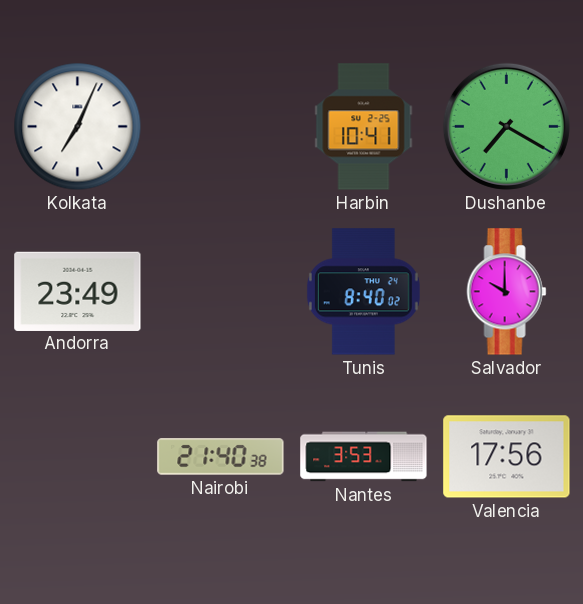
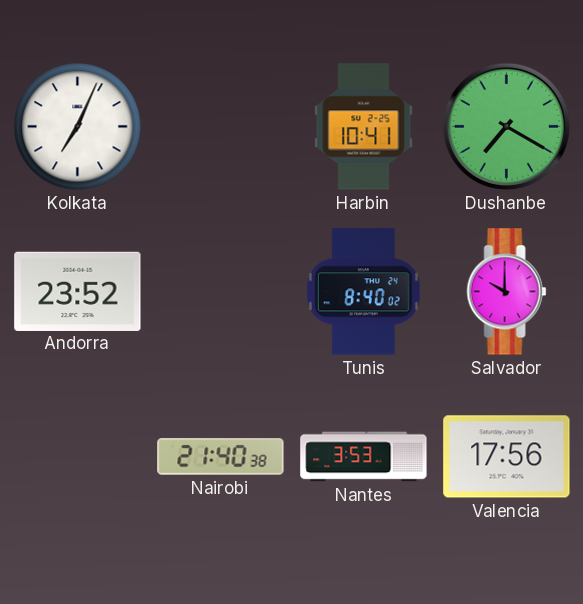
Andorra: 23:49 -> 23:52 (78, 291)
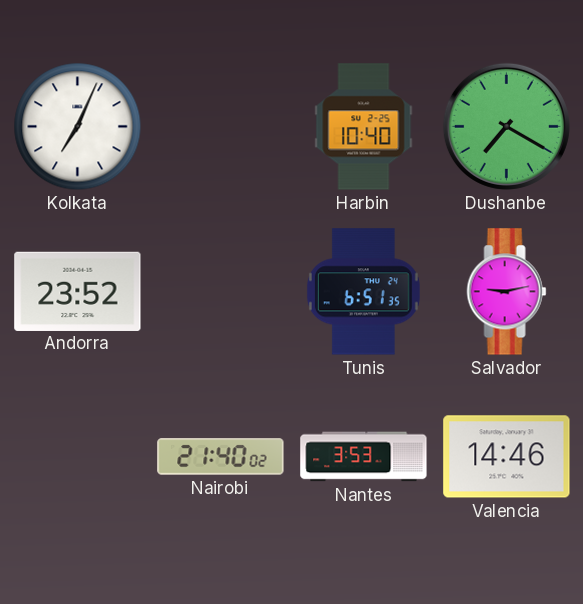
Harbin: 10:41 -> 10:40 (364, 127)
Tunis: 8:40 -> 6:51 (363, 292)
Salvador: 10:00 -> 9:13 (507, 292)
Nairobi: 21:40:38 -> 21:40:02 (221, 457)
Valencia: 17:56 -> 14:46 (507, 457)
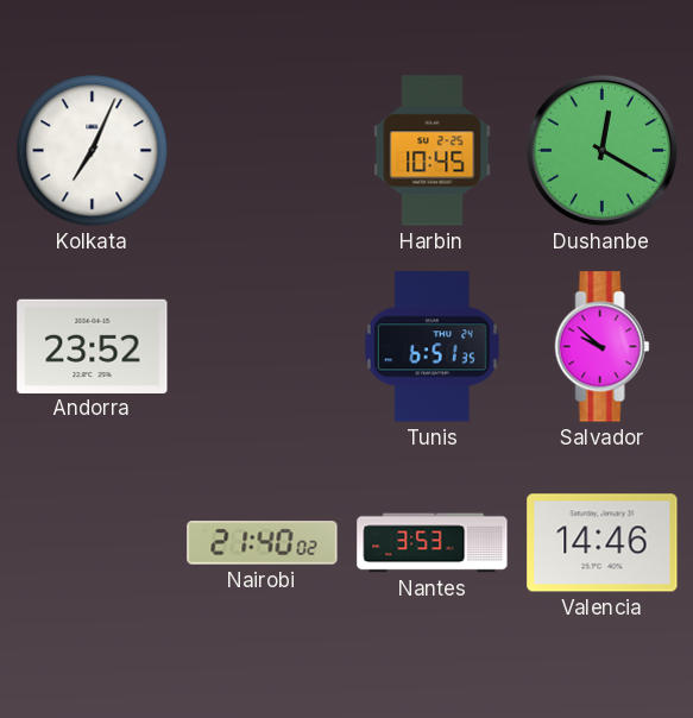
Harbin: 10:40 -> 10:45 (433, 151)
Dushanbe: 7:20 -> 12:20 (601, 150)
Salvador: 9:13 -> 9:52 (603, 347)
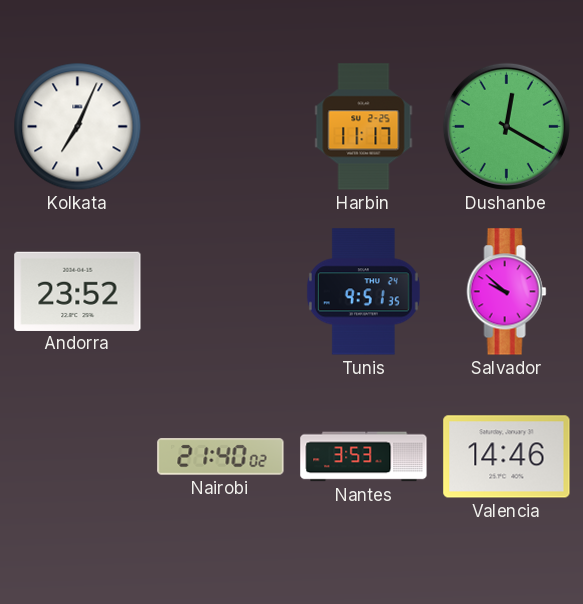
Harbin: 10:45 -> 11:17 (364, 127)
Tunis: 6:51 -> 9:51 (363, 292)
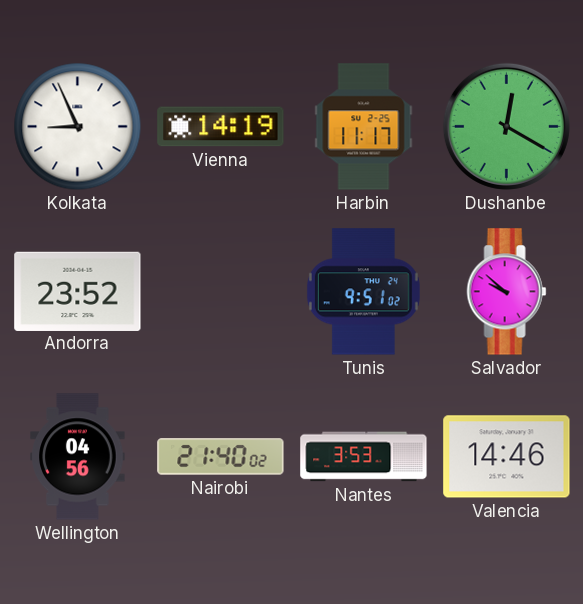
Kolkata: 7:04 -> 8:56 (78, 127)
Vienna: none -> 14:19 (221, 127)
Tunis: 9:51:35 -> 9:51:02 (363, 292)
Wellington: none -> 04:56 (78, 457)
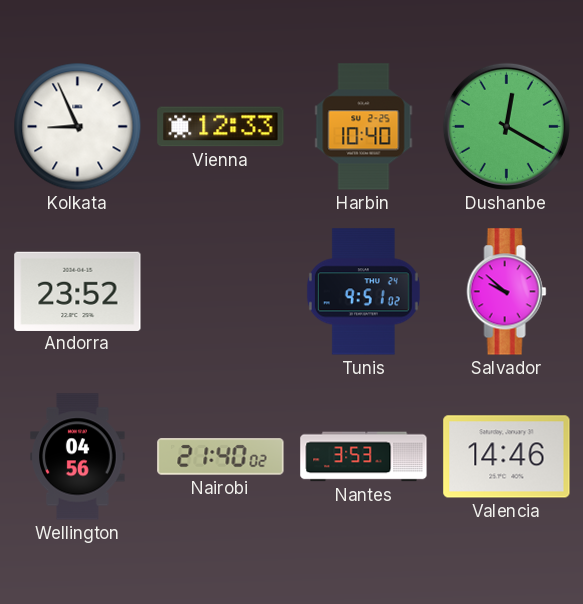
Vienna: 14:19 -> 12:33 (221, 127)
Harbin: 11:17 -> 10:40 (364, 127)
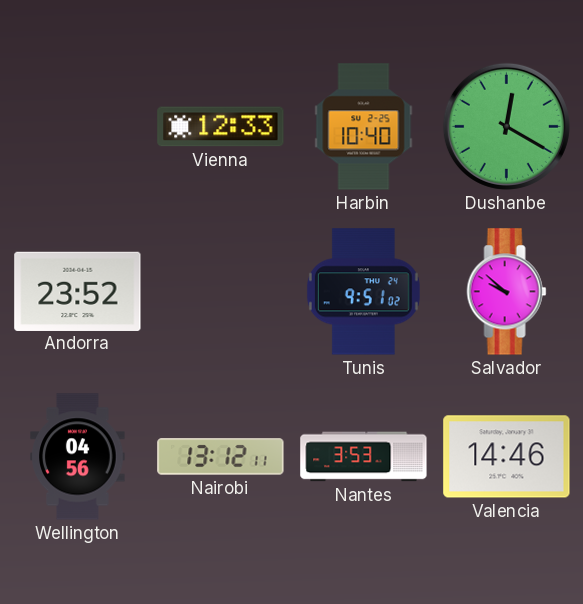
Kolkata: 8:56 -> none (78, 127)
Nairobi: 21:40 -> 13:12 (221, 457)
